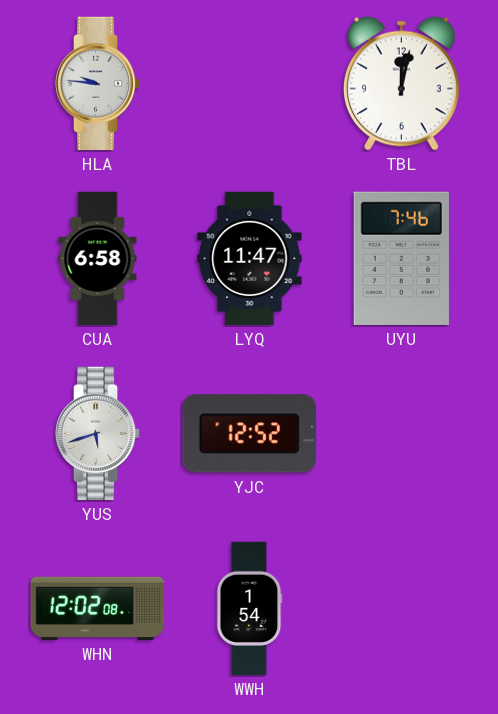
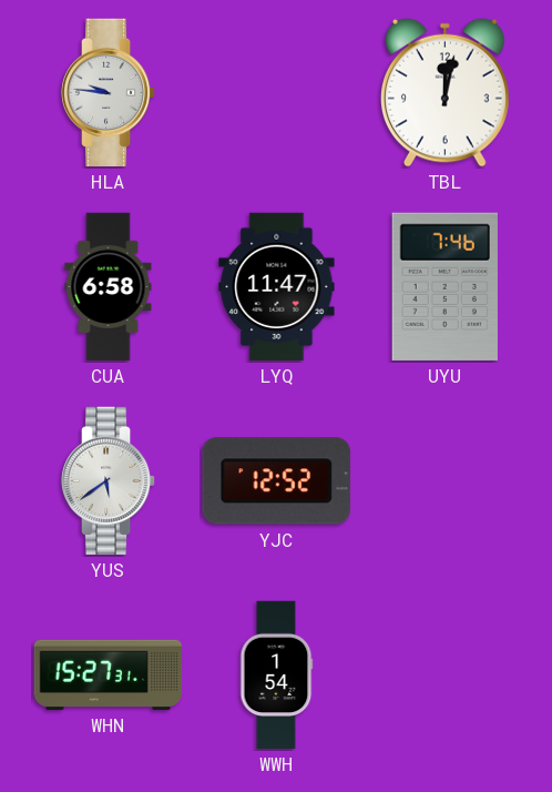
YUS: 5:42 -> 5:39 (109, 481)
WHN: 12:02 -> 15:27 (109, 674)
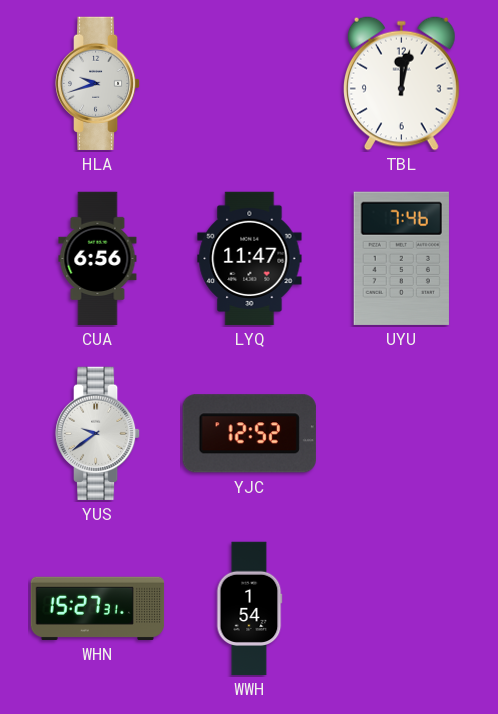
HLA: 9:46 -> 9:42 (98, 84)
CUA: 6:58 -> 6:56 (98, 259)
YUS: 5:39 -> 9:39 (98, 434)
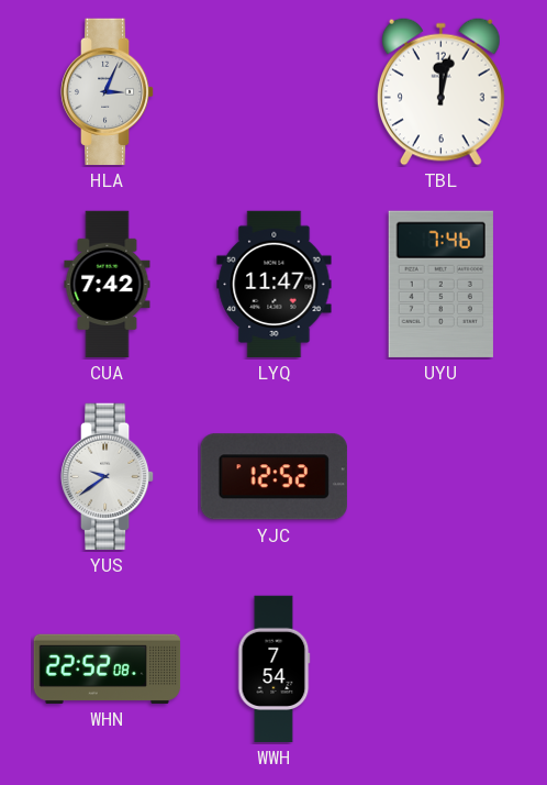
HLA: 9:42 -> 3:04 (108, 92)
CUA: 6:56 -> 7:42 (108, 285)
WHN: 15:27 -> 22:52 (108, 668)
WWH: 1:54 -> 7:54 (273, 670)
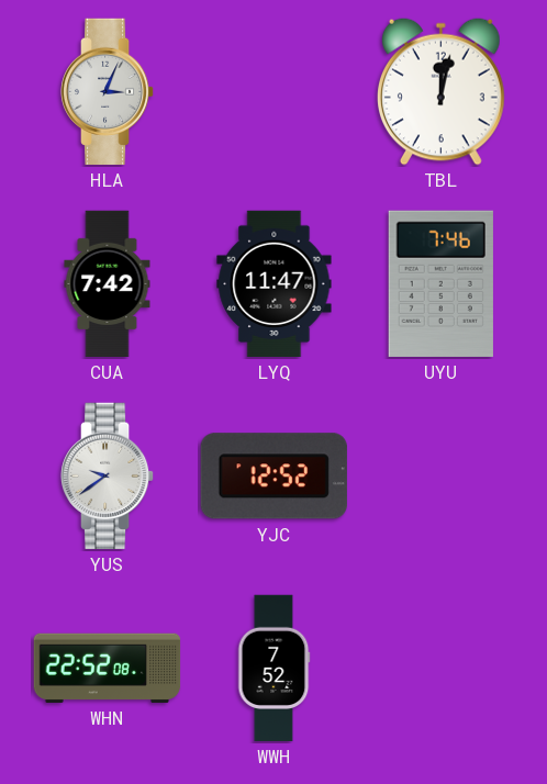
WWH: 7:54 -> 7:52 (273, 669)
